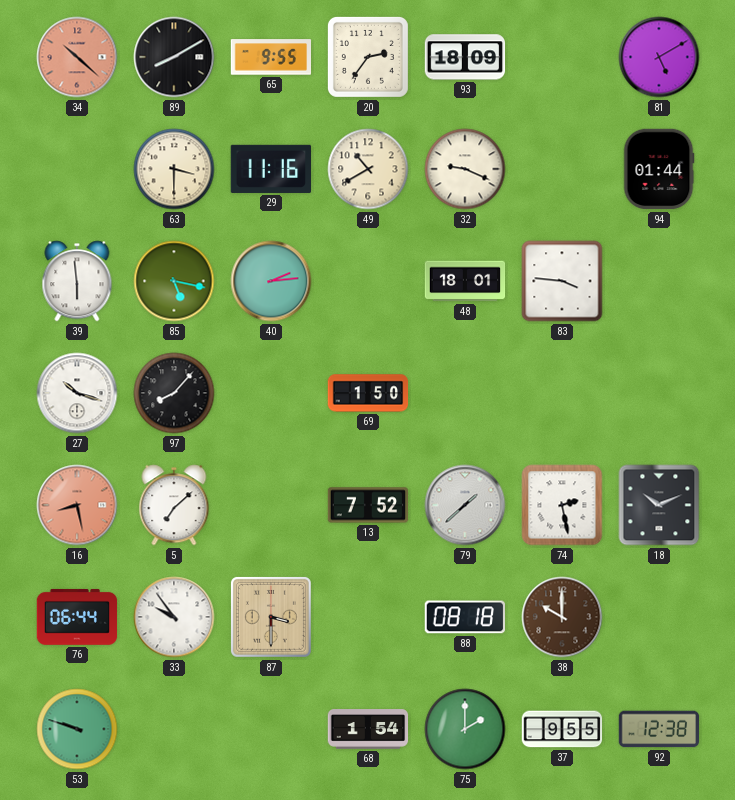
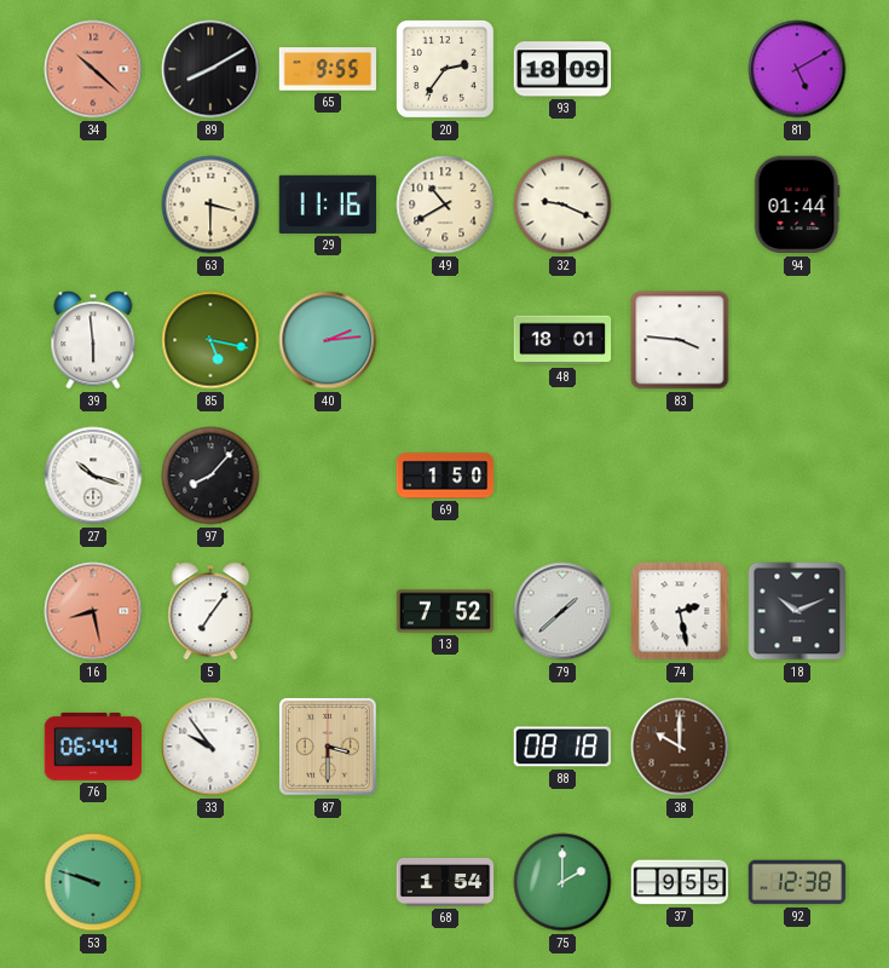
5: 7:08 -> 7:06 (210, 611)
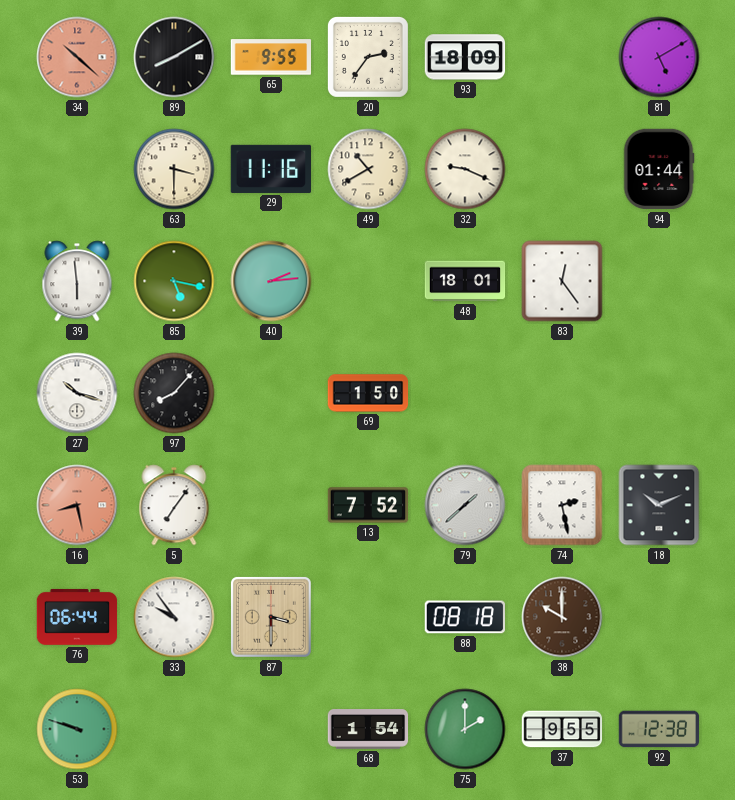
83: 3:46 -> 12:24 (562, 281)
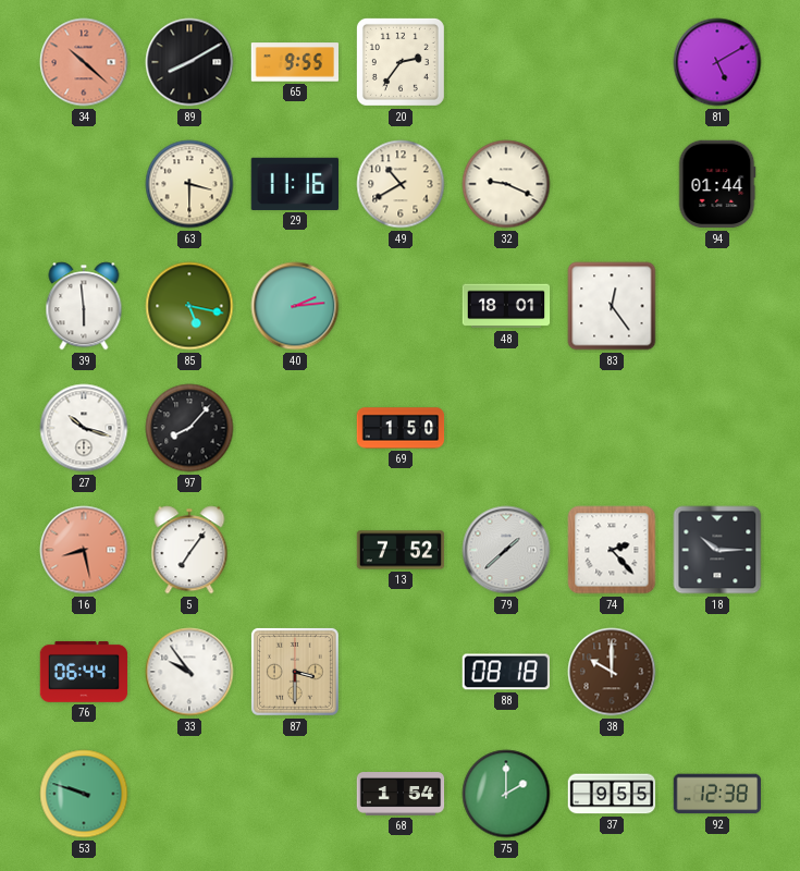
93: 18:09 -> none (465, 57)
74: 2:28 -> 2:23 (612, 550)
18: 10:11 -> 10:15 (717, 550)
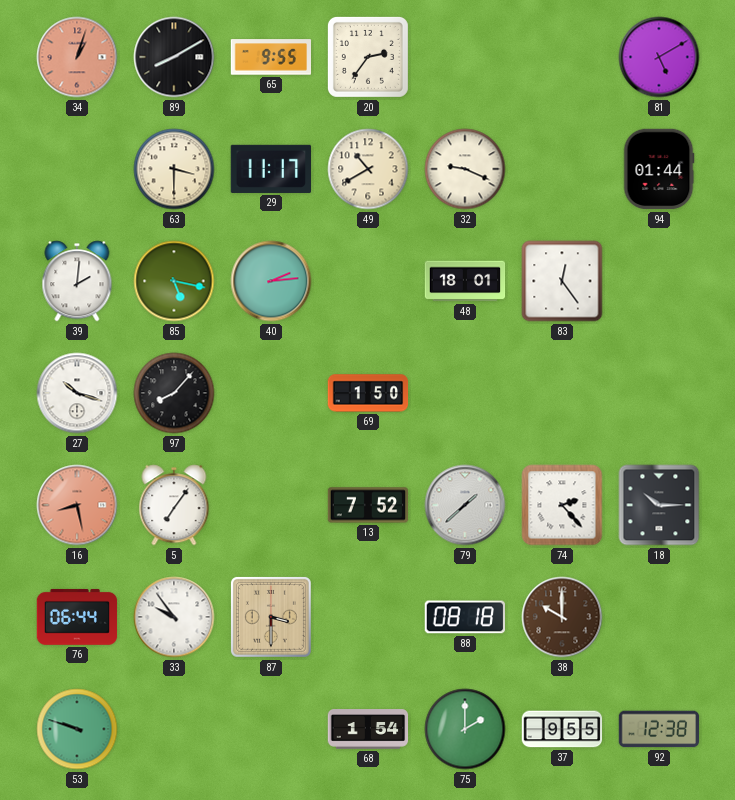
34: 10:22 -> 1:03 (77, 57)
29: 11:16 -> 11:17 (270, 169)
39: 5:59 -> 2:01 (77, 281)
